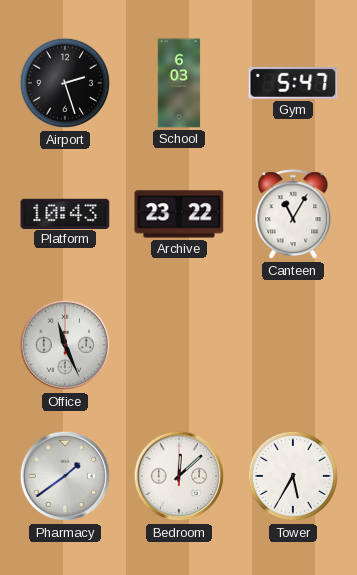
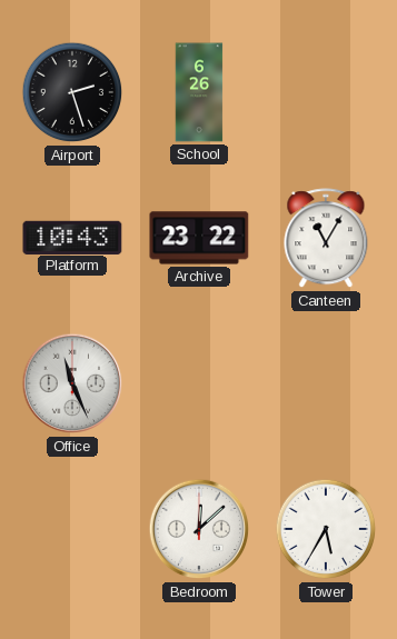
School: 6:03 -> 6:26 (199, 92)
Gym: 5:47 -> none (293, 83)
Pharmacy: 1:39 -> none (65, 476)
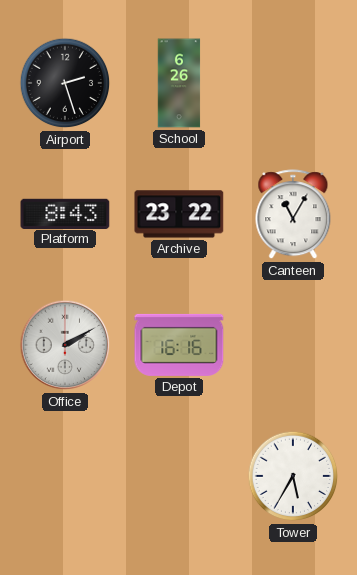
Platform: 10:43 -> 8:43 (65, 213)
Office: 11:26 -> 2:10 (65, 345)
Depot: none -> 16:16 (179, 345)
Bedroom: 12:08 -> none (199, 529)
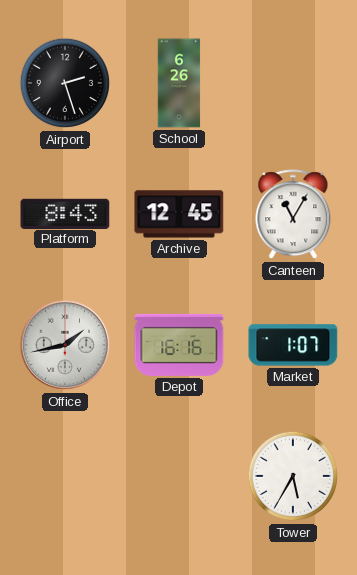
Archive: 23:22 -> 12:45 (179, 214)
Office: 2:10 -> 1:43 (65, 345)
Market: none -> 1:07 (293, 345)
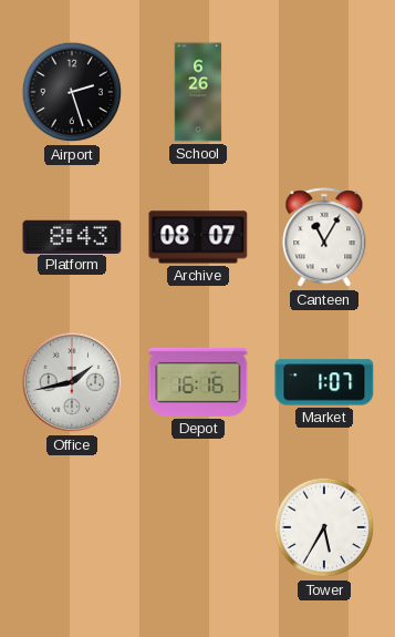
Archive: 12:45 -> 08:07 (198, 237)
